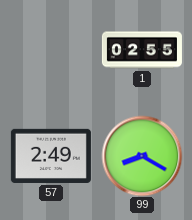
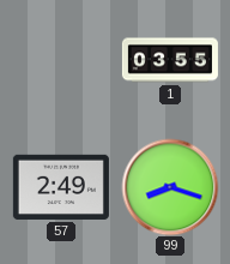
1: 02:55 -> 03:55 (170, 60)
99: 8:20 -> 8:18 (170, 187)
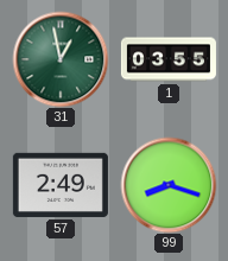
31: none -> 12:58 (61, 59)
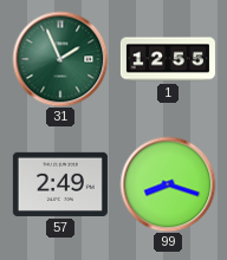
31: 12:58 -> 1:56 (60, 59)
1: 03:55 -> 12:55 (168, 59)
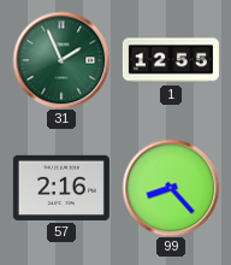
57: 2:49 -> 2:16 (61, 188)
99: 8:18 -> 8:23 (171, 188)
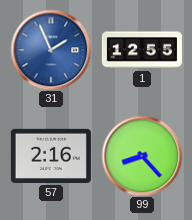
31 dial: green -> blue (51, 50)
